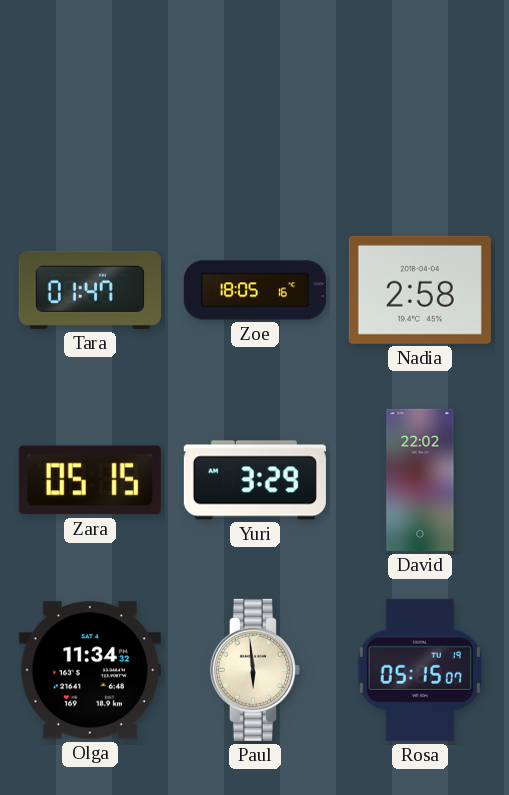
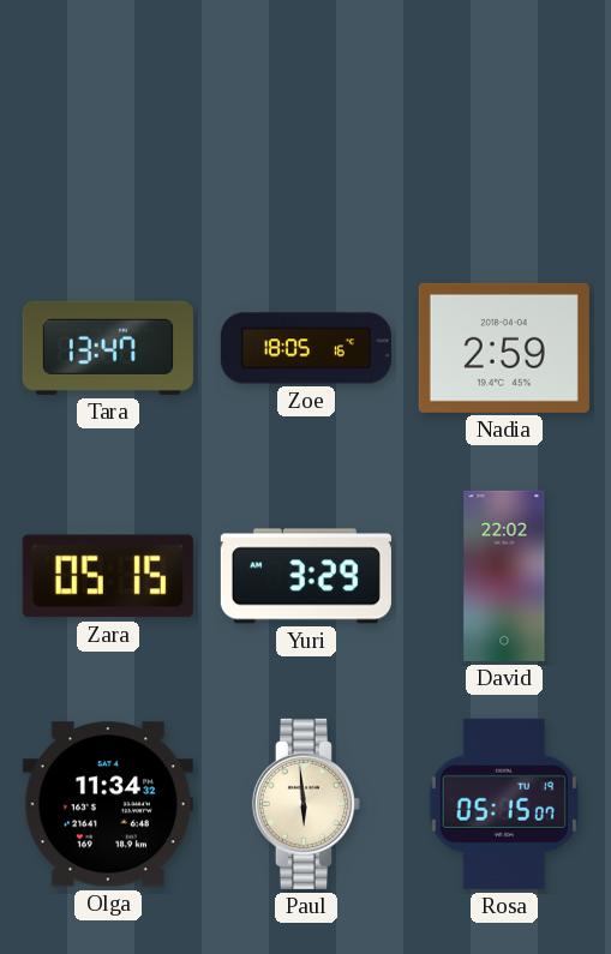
Tara: 01:47 -> 13:47 (108, 348)
Nadia: 2:58 -> 2:59 (504, 348)
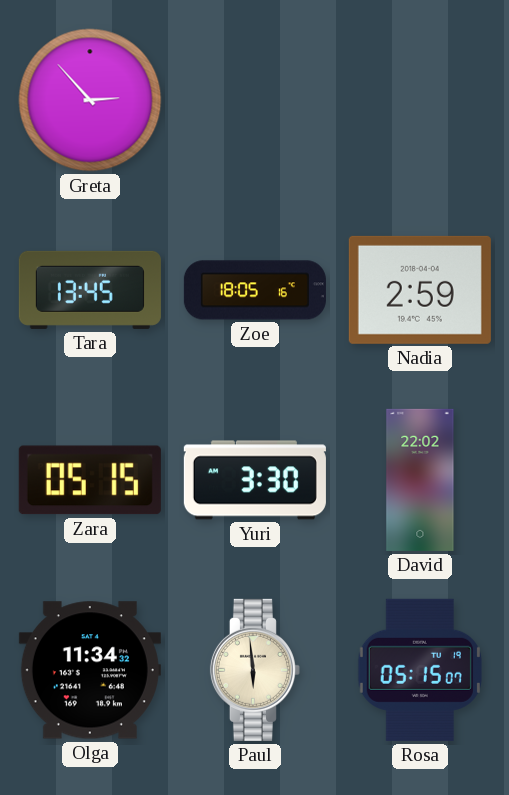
Greta: none -> 2:53 (90, 100)
Tara: 13:47 -> 13:45 (90, 290)
Yuri: 3:29 -> 3:30 (255, 480)
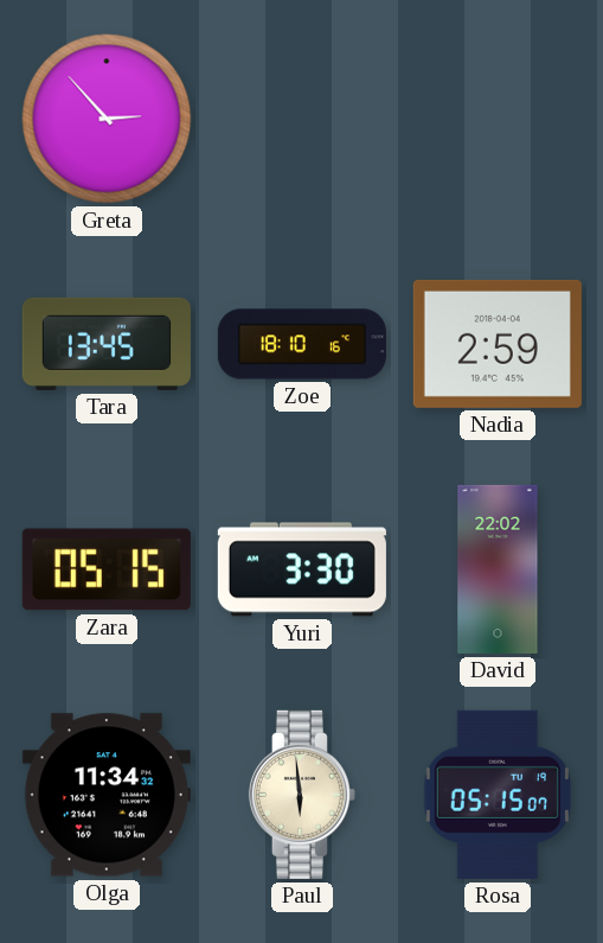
Zoe: 18:05 -> 18:10 (302, 344)
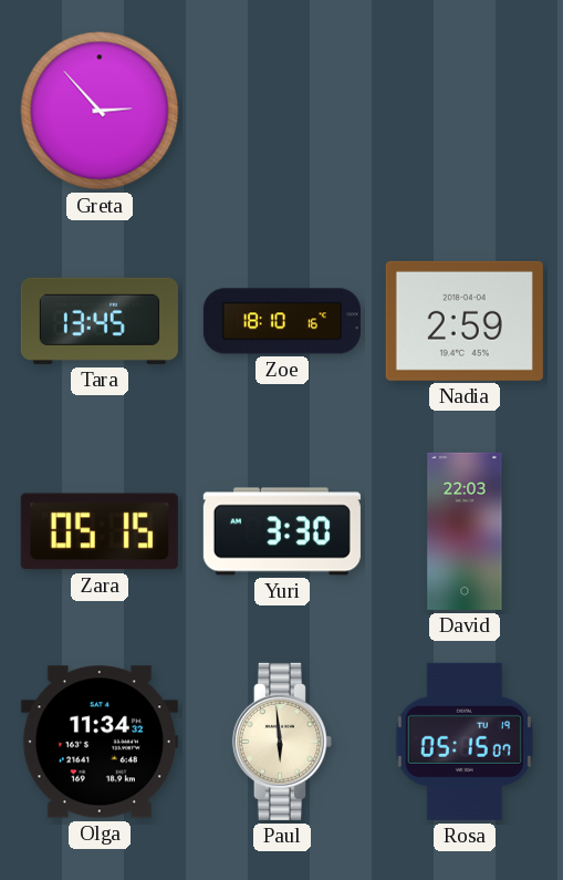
David: 22:02 -> 22:03 (465, 531)
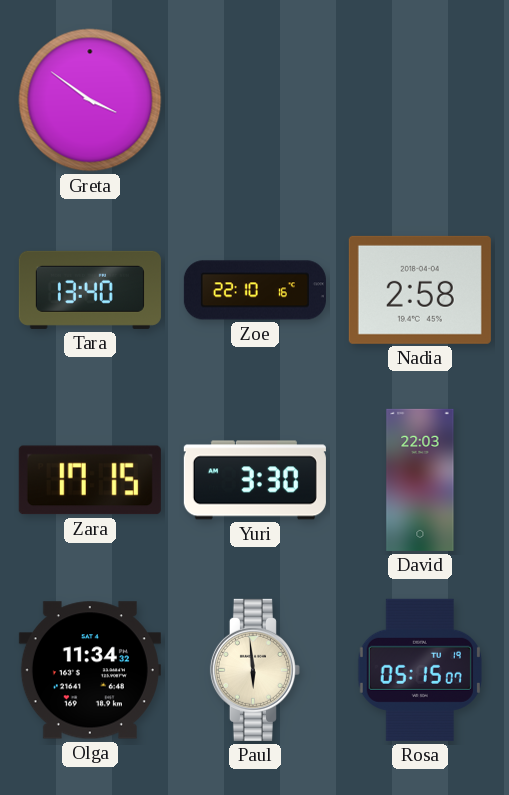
Greta: 2:53 -> 3:51 (90, 100)
Tara: 13:45 -> 13:40 (90, 290)
Zoe: 18:10 -> 22:10 (255, 290)
Nadia: 2:59 -> 2:58 (420, 290)
Zara: 05:15 -> 17:15 (90, 480)
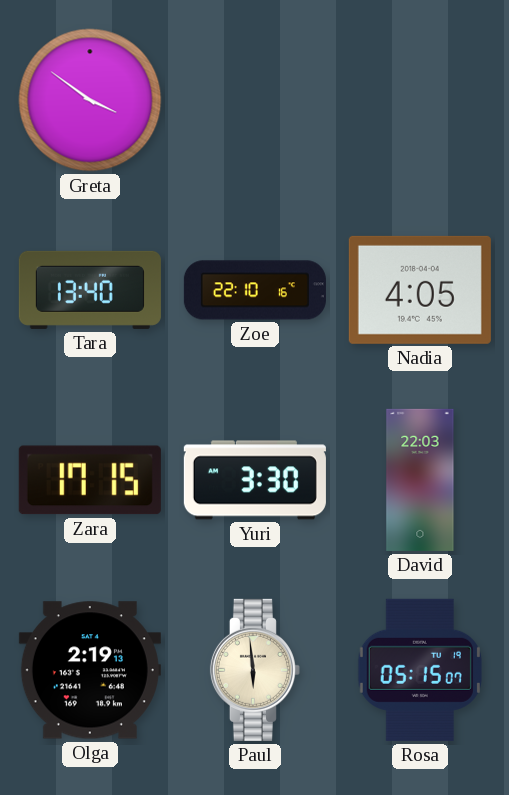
Nadia: 2:58 -> 4:05 (420, 290)
Olga: 11:34 -> 2:19 (90, 670)
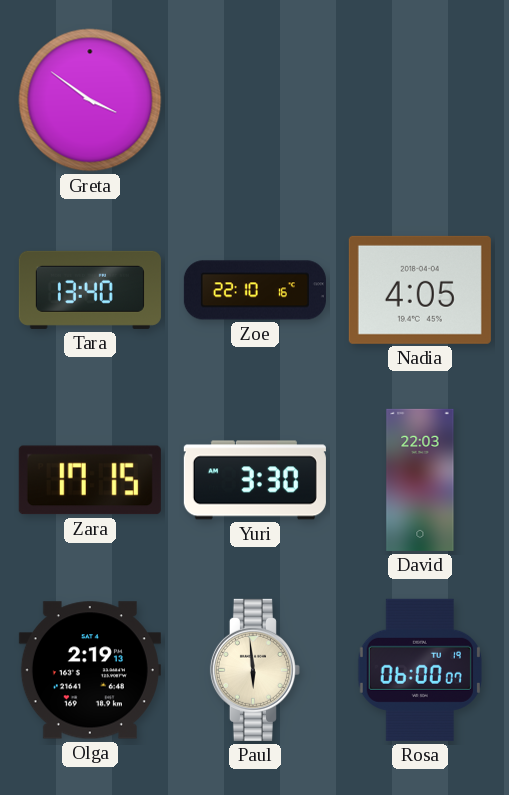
Rosa: 05:15 -> 06:00 (420, 670)
